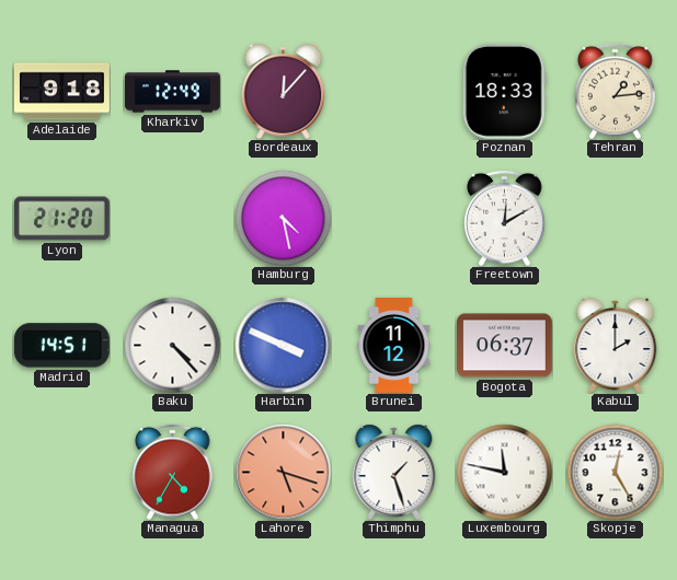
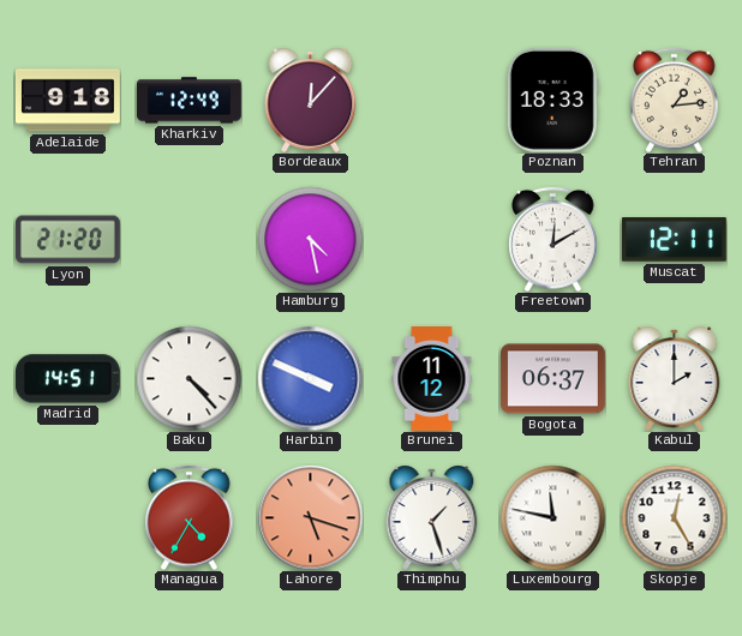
Muscat: none -> 12:11 (674, 240)
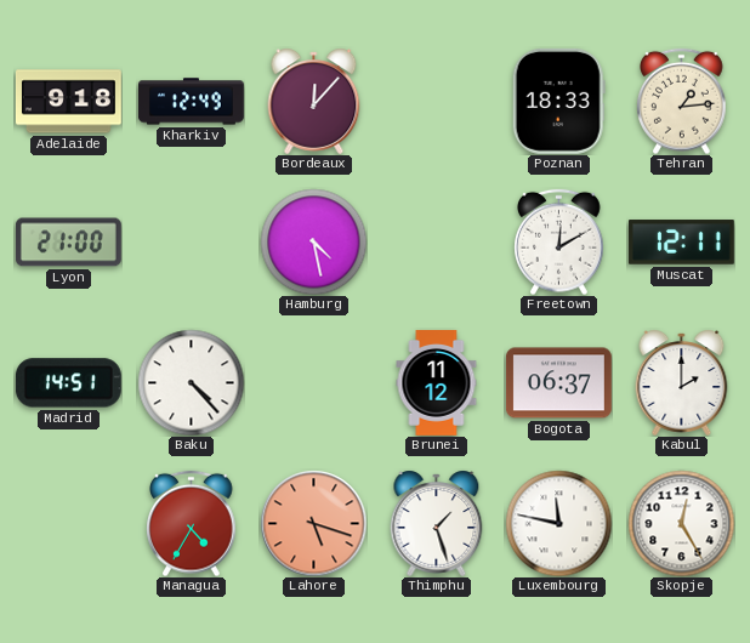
Lyon: 21:20 -> 21:00 (68, 243)
Harbin: 3:49 -> none (310, 378)
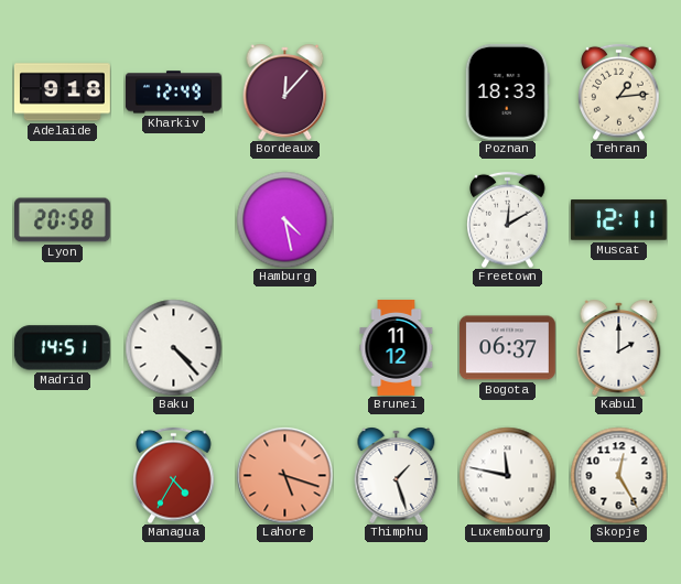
Lyon: 21:00 -> 20:58 (62, 220)
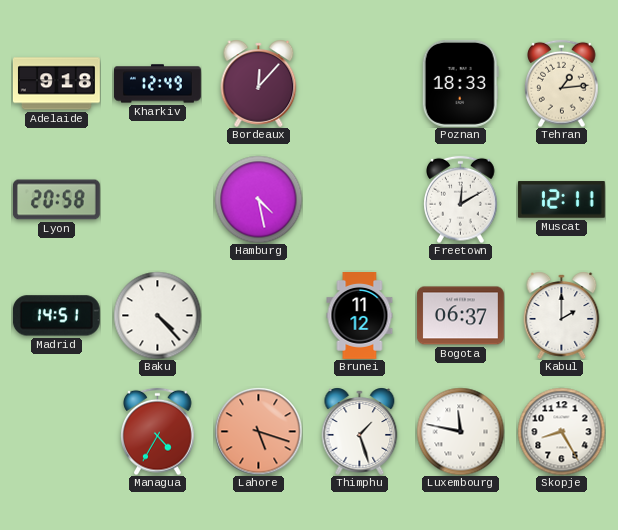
Skopje: 12:25 -> 8:25 (561, 431)
